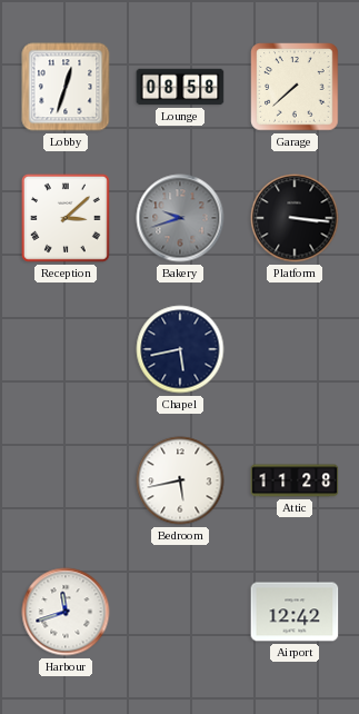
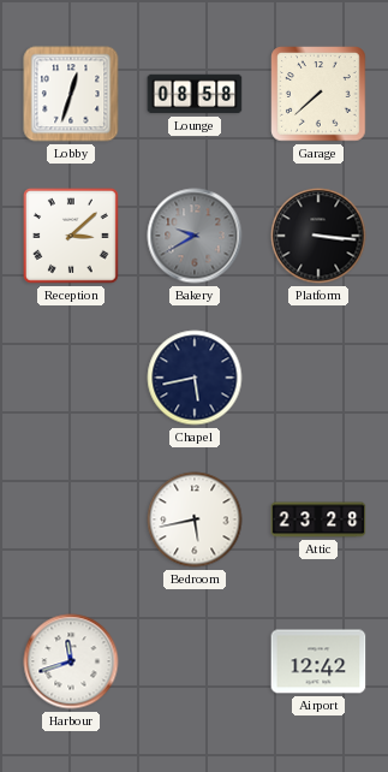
Bakery: 9:42 -> 9:40 (195, 236)
Attic: 11:28 -> 23:28 (318, 519)
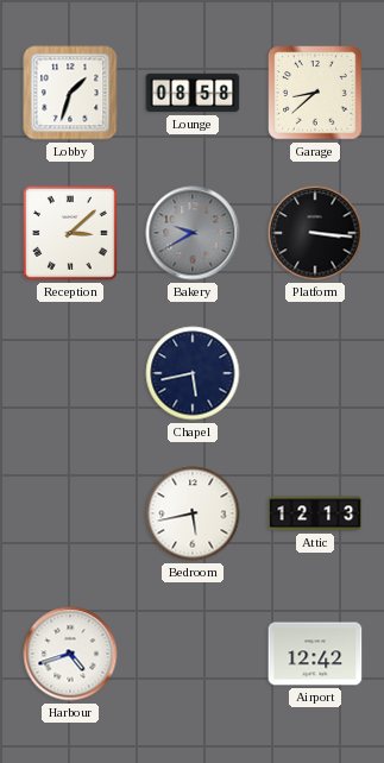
Lobby: 12:33 -> 1:33 (70, 93)
Garage: 7:38 -> 8:38 (315, 93)
Attic: 23:28 -> 12:13 (315, 513)
Harbour: 11:42 -> 4:42 (70, 654)
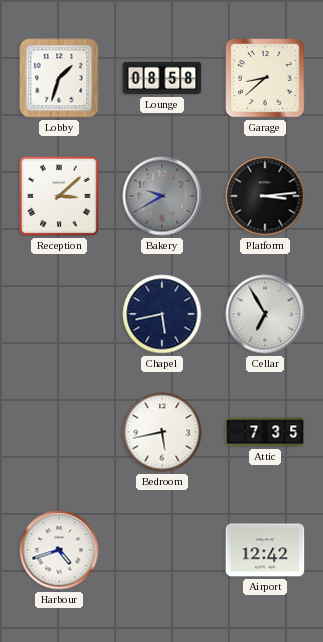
Platform: 3:16 -> 3:14 (265, 196)
Cellar: none -> 6:55 (265, 314)
Attic: 12:13 -> 7:35 (265, 432)
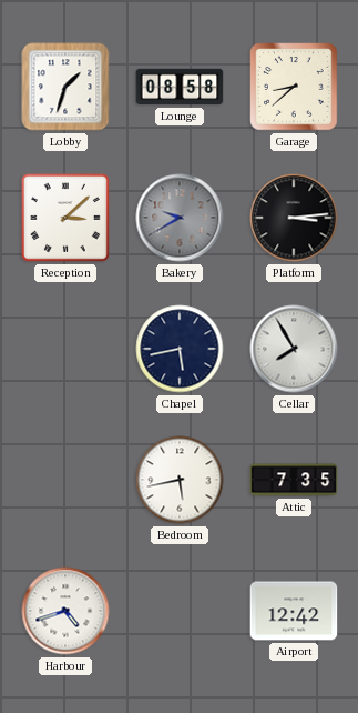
Cellar: 6:55 -> 7:55 (294, 349)
